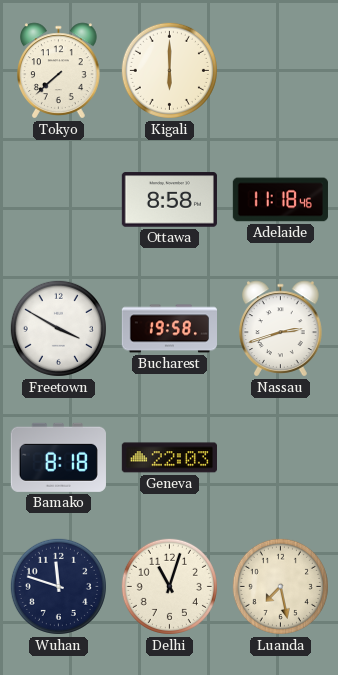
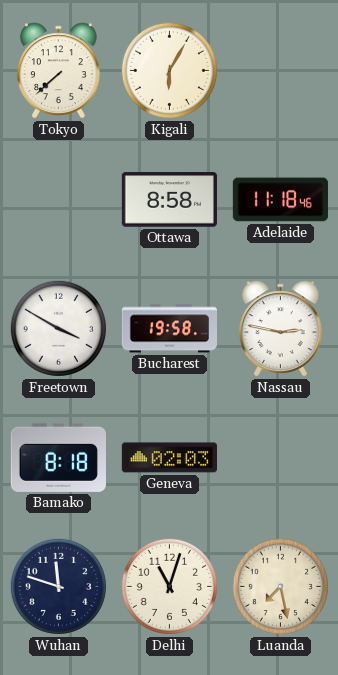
Kigali: 6:00 -> 6:05 (169, 70)
Nassau: 2:42 -> 2:47 (281, 329)
Geneva: 22:03 -> 02:03 (169, 458)
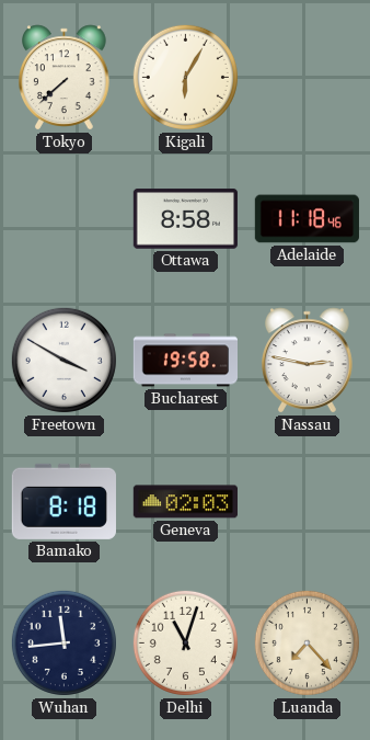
Wuhan: 11:48 -> 11:44 (63, 642)
Luanda: 7:28 -> 7:23 (307, 642)
